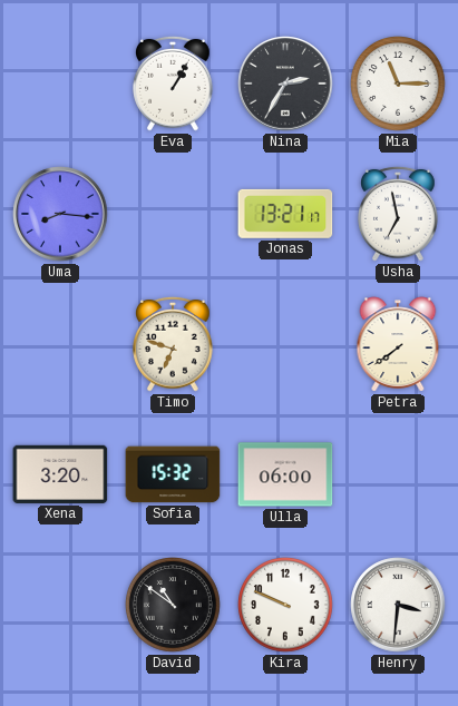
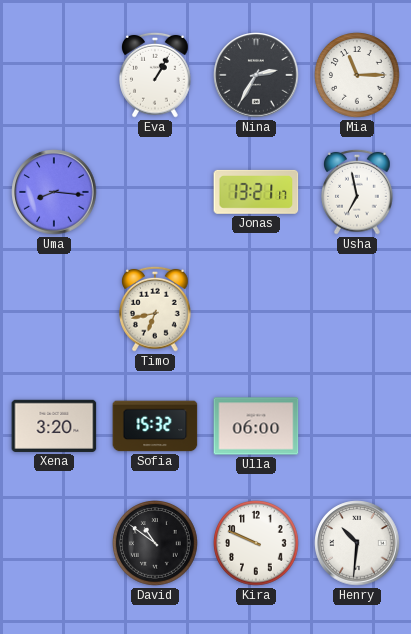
Timo: 6:48 -> 6:43 (155, 309)
Petra: 7:39 -> none (398, 344)
Henry: 3:31 -> 10:31 (357, 543)
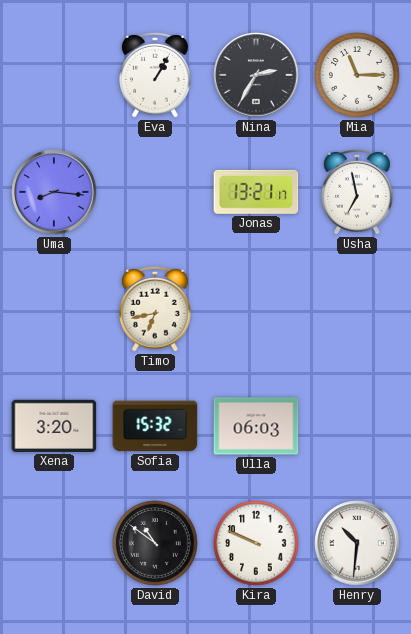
Ulla: 06:00 -> 06:03 (256, 426)
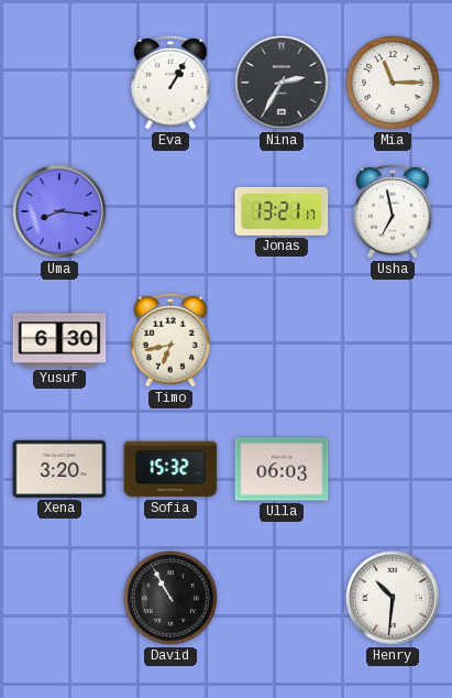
Yusuf: none -> 6:30 (59, 340)
David: 10:51 -> 10:55 (170, 598)
Kira: 9:49 -> none (256, 543)
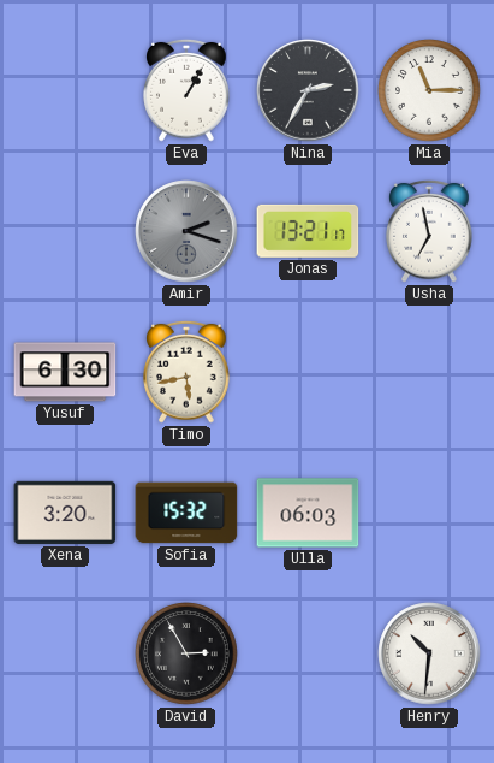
Uma: 8:16 -> none (59, 211)
Amir: none -> 2:18 (186, 231)
Timo: 6:43 -> 5:43 (186, 372)
David: 10:55 -> 2:55 (186, 653)
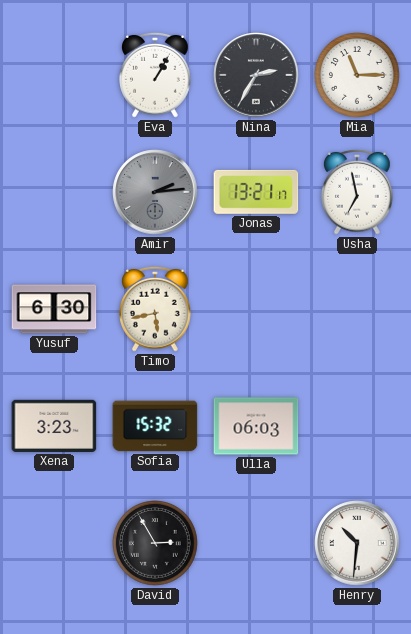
Amir: 2:18 -> 2:14 (155, 192)
Xena: 3:20 -> 3:23 (54, 426)
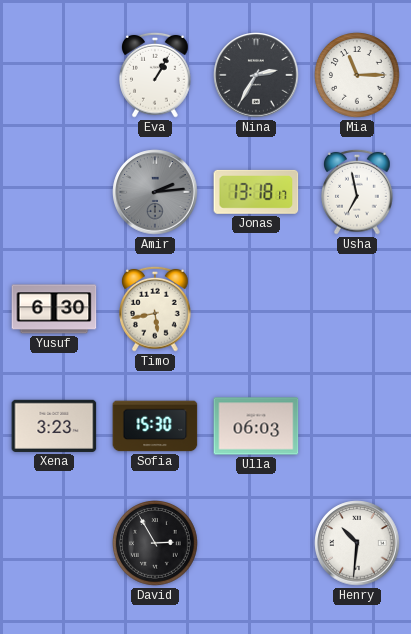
Jonas: 13:21 -> 13:18 (256, 192)
Sofia: 15:32 -> 15:30 (155, 426)
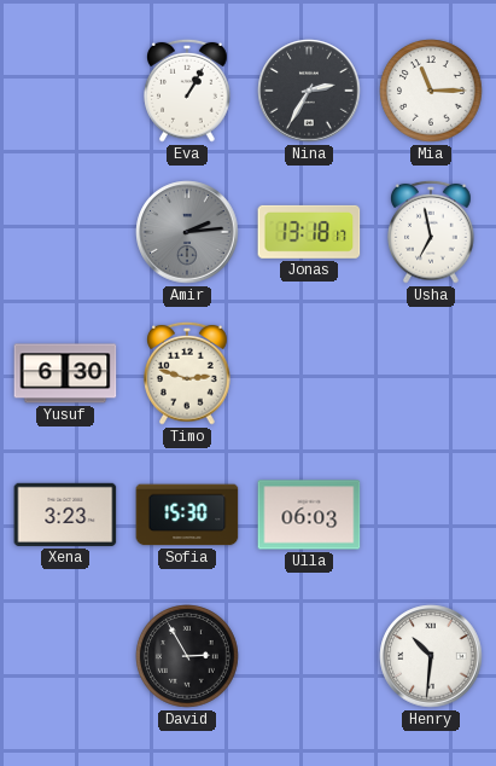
Timo: 5:43 -> 2:48 (187, 373)
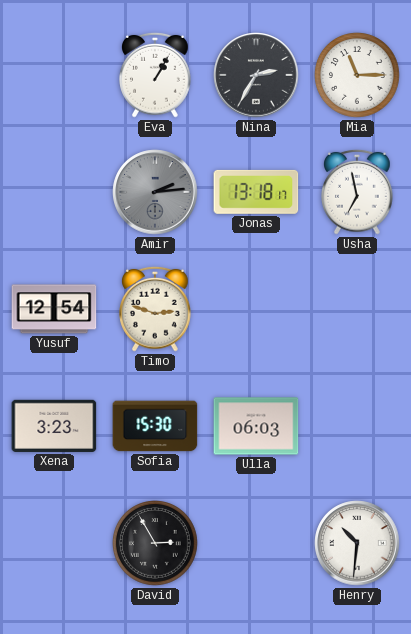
Yusuf: 6:30 -> 12:54 (54, 309)
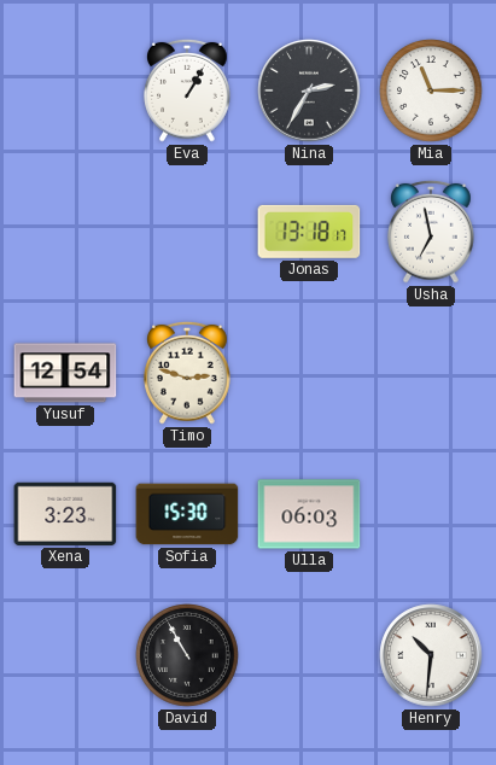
Amir: 2:14 -> none (155, 192)
David: 2:55 -> 10:55 (187, 655)
